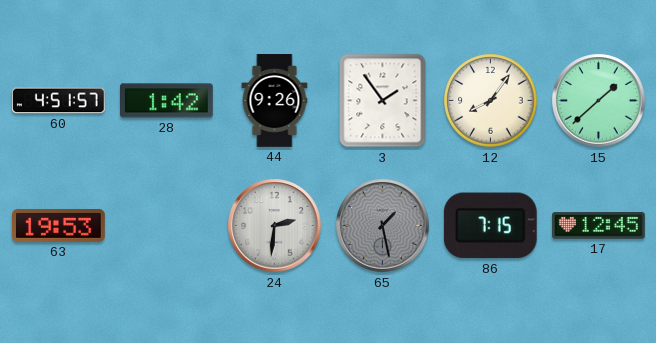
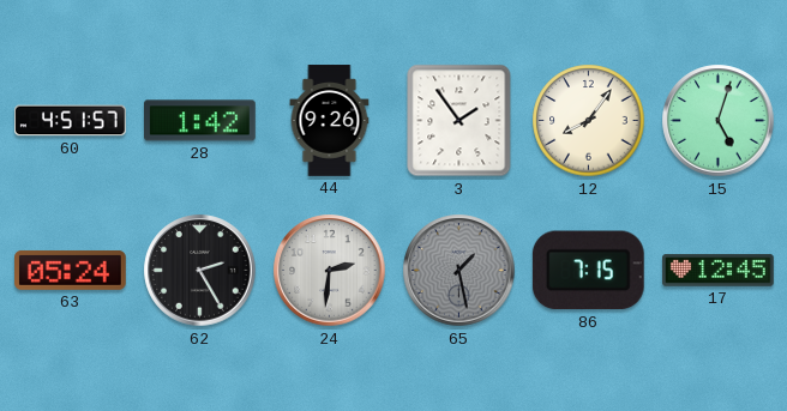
15: 1:38 -> 5:03 (719, 121)
63: 19:53 -> 05:24 (71, 270)
62: none -> 2:25 (200, 271)
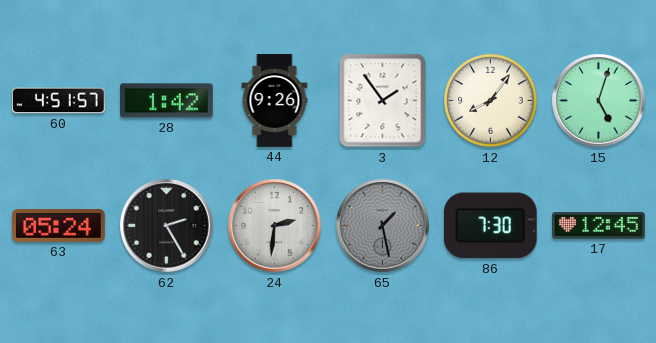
86: 7:15 -> 7:30 (490, 226)
